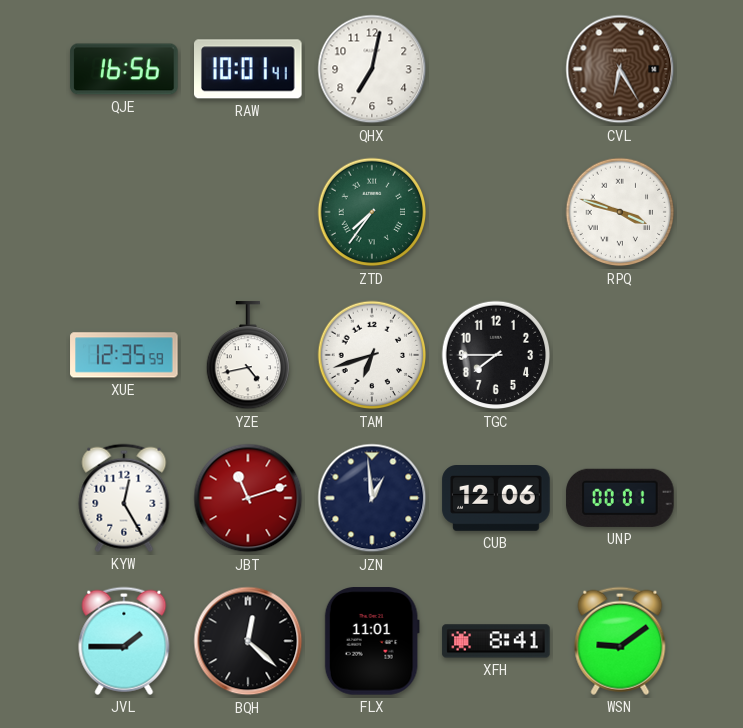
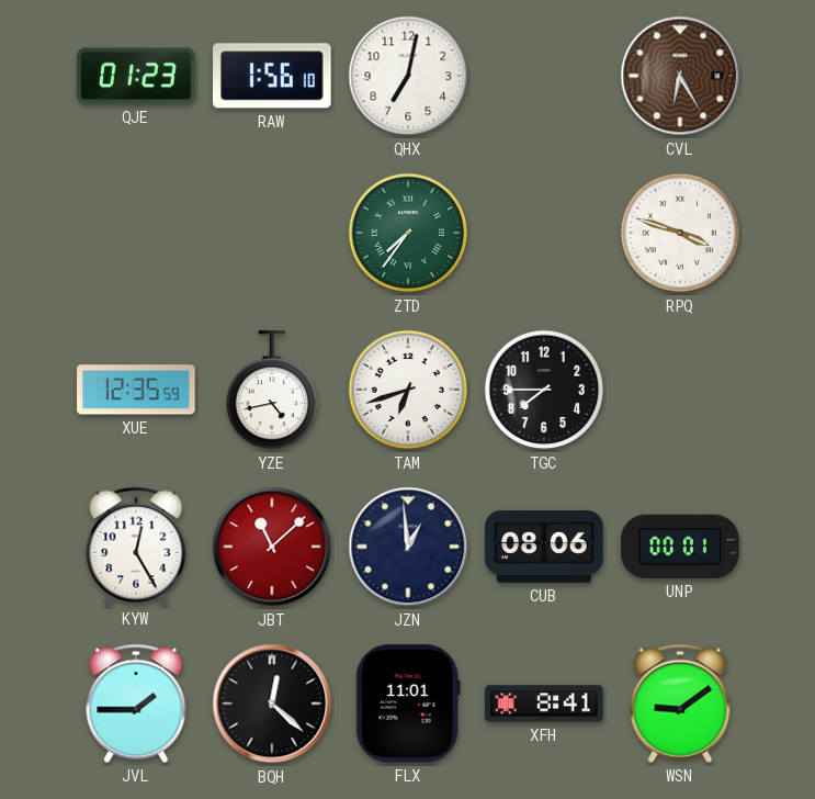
QJE: 16:56 -> 01:23 (136, 76)
RAW: 10:01 -> 1:56 (273, 76)
JBT: 11:12 -> 11:08 (272, 547)
CUB: 12:06 -> 08:06 (544, 548)
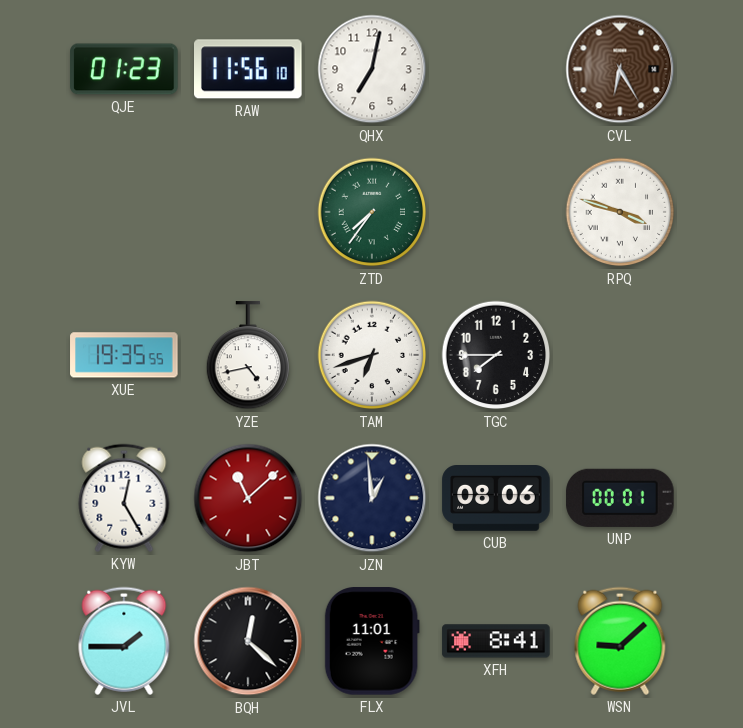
RAW: 1:56 -> 11:56 (249, 69)
XUE: 12:35 -> 19:35 (124, 355)
WSN: 9:09 -> 9:08 (620, 641)
